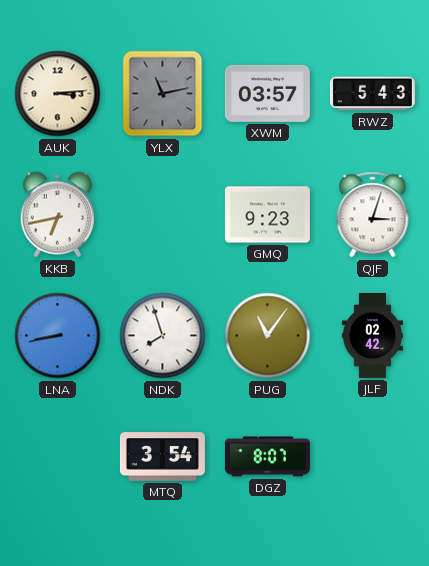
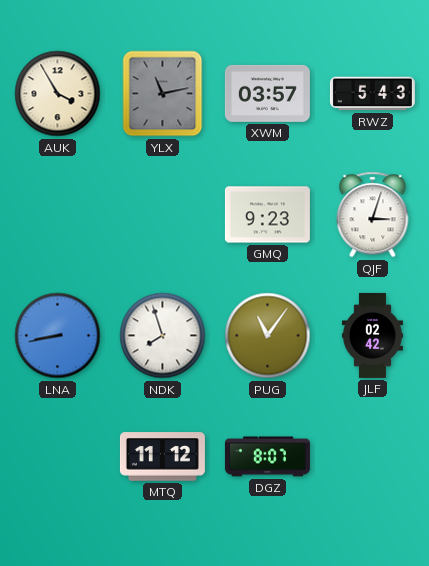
AUK: 3:14 -> 3:55 (58, 94)
KKB: 6:43 -> none (57, 215)
MTQ: 3:54 -> 11:12 (162, 457)
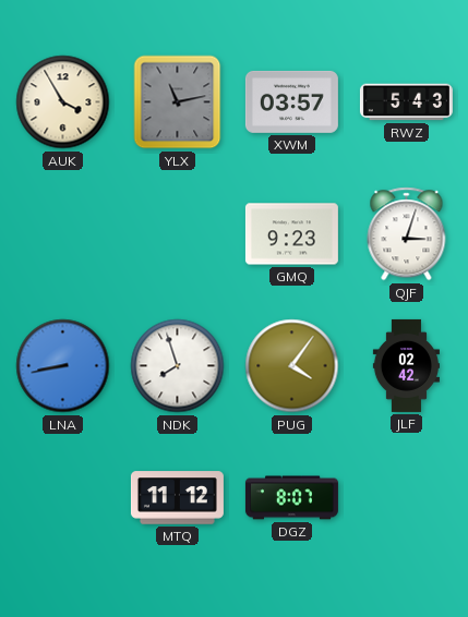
PUG: 11:06 -> 4:06 (292, 366)
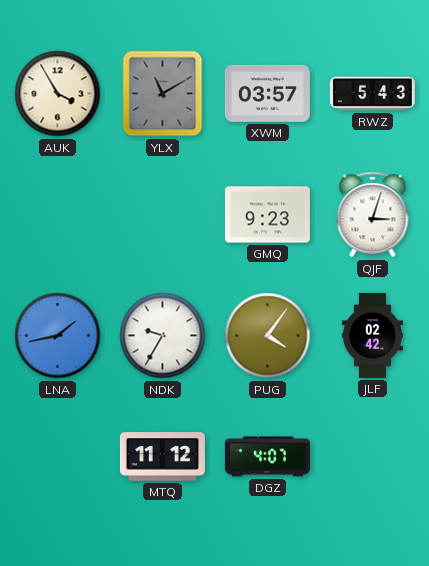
YLX: 11:13 -> 11:10 (163, 94)
LNA: 8:43 -> 1:43 (58, 336)
NDK: 7:57 -> 9:35 (163, 336)
DGZ: 8:07 -> 4:07 (267, 457)
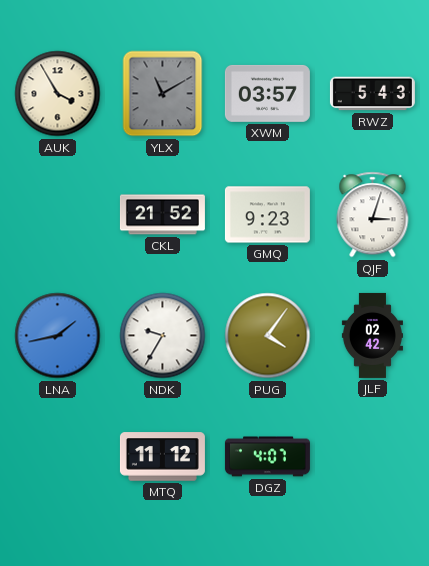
CKL: none -> 21:52 (162, 215)
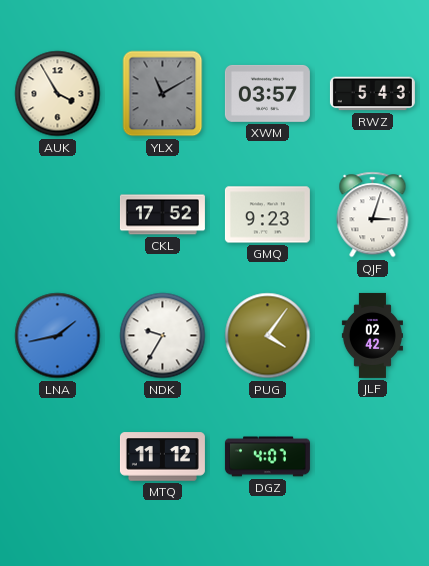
CKL: 21:52 -> 17:52 (162, 215)
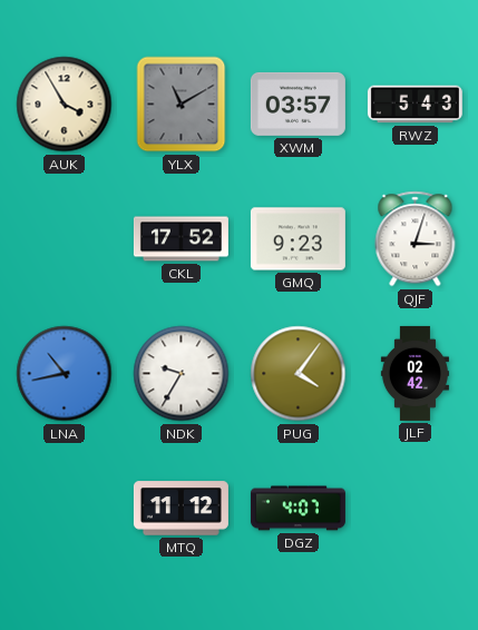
LNA: 1:43 -> 10:43 (65, 374)
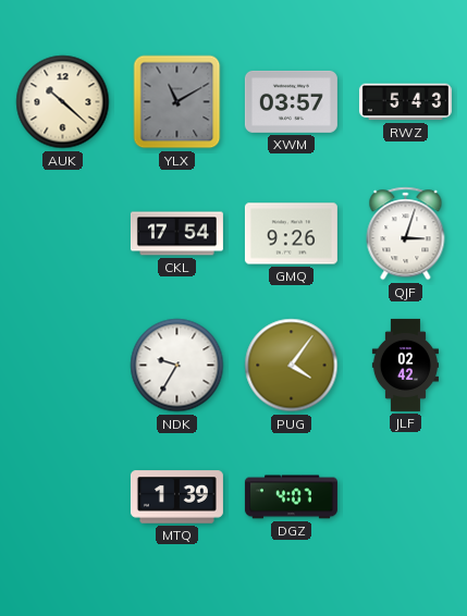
AUK: 3:55 -> 10:22 (63, 102)
CKL: 17:52 -> 17:54 (176, 234)
GMQ: 9:23 -> 9:26 (291, 234)
LNA: 10:43 -> none (65, 374)
MTQ: 11:12 -> 1:39 (176, 497)
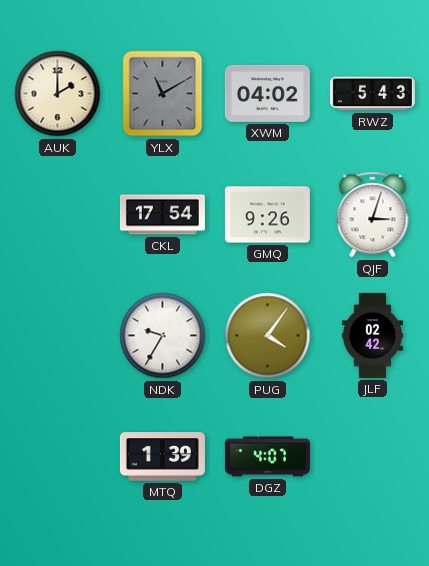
AUK: 10:22 -> 2:00 (58, 94)
XWM: 03:57 -> 04:02 (267, 93)
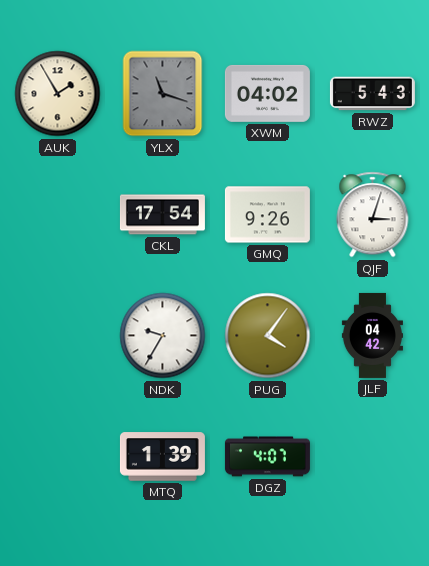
AUK: 2:00 -> 1:55 (58, 94)
YLX: 11:10 -> 11:18 (163, 94)
JLF: 02:42 -> 04:42 (372, 335)
